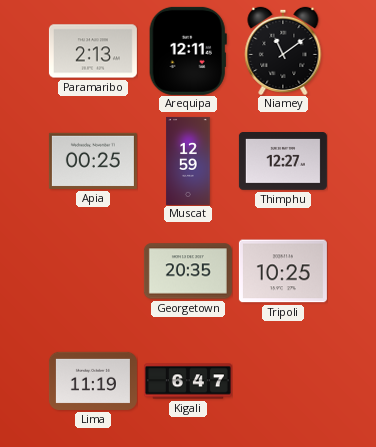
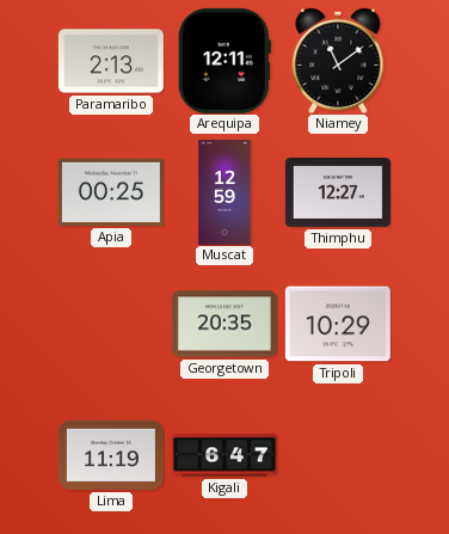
Tripoli: 10:25 -> 10:29 (338, 324)
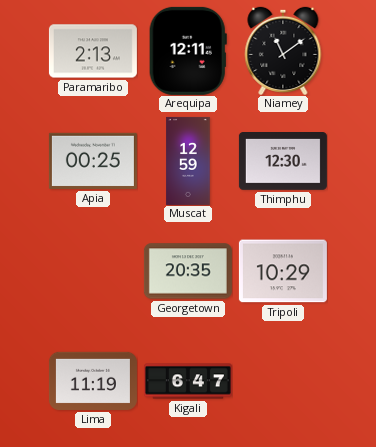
Thimphu: 12:27 -> 12:30 (283, 162)
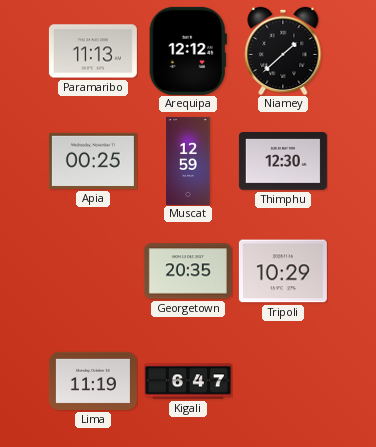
Paramaribo: 2:13 -> 11:13 (93, 51)
Arequipa: 12:11 -> 12:12 (188, 51)
Niamey: 11:09 -> 1:38 (283, 51)
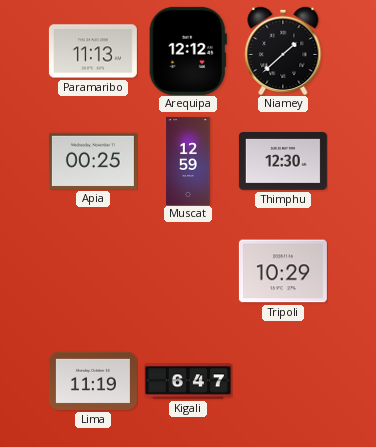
Georgetown: 20:35 -> none (188, 271)
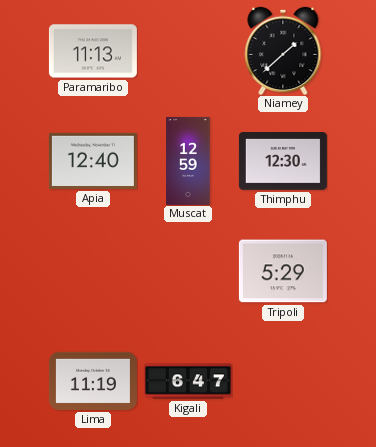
Arequipa: 12:12 -> none (188, 51)
Apia: 00:25 -> 12:40 (93, 161)
Tripoli: 10:29 -> 5:29 (283, 271)
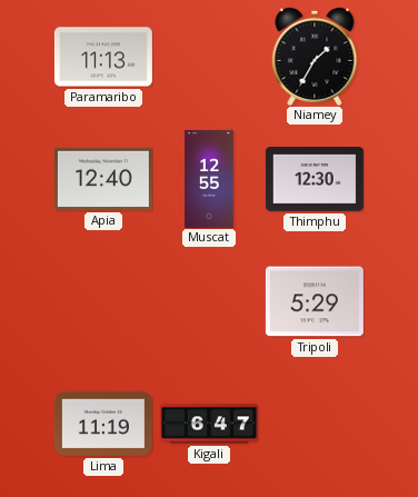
Niamey: 1:38 -> 1:35 (315, 57)
Muscat: 12:59 -> 12:55 (209, 179)
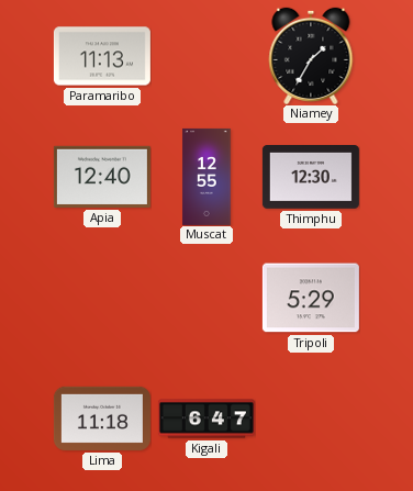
Lima: 11:19 -> 11:18 (102, 419)
